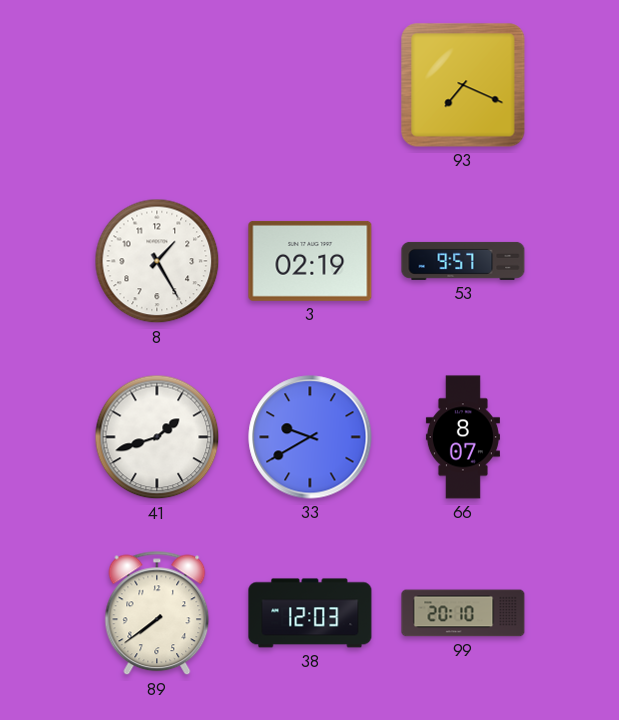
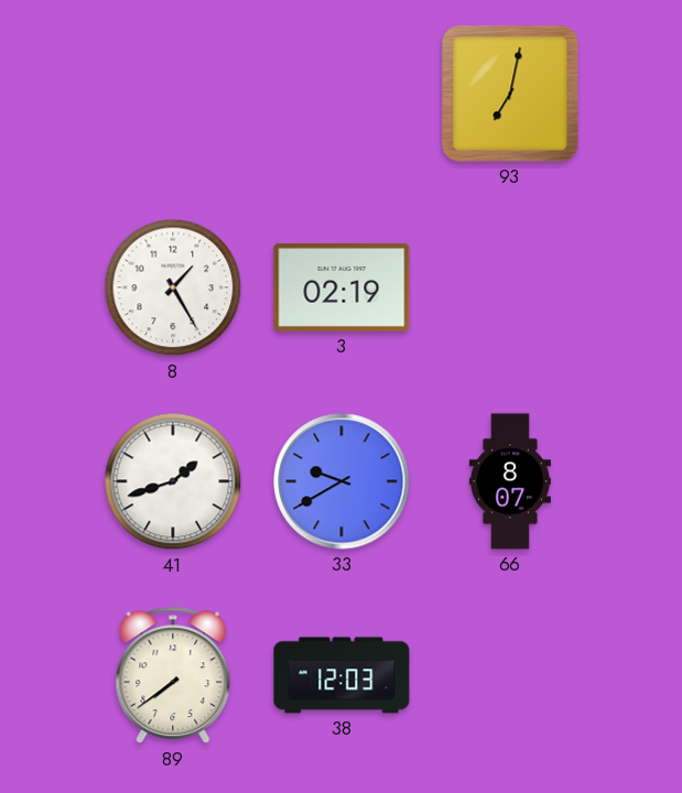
93: 7:19 -> 7:02 (510, 94)
53: 9:57 -> none (463, 261)
99: 20:10 -> none (463, 613)
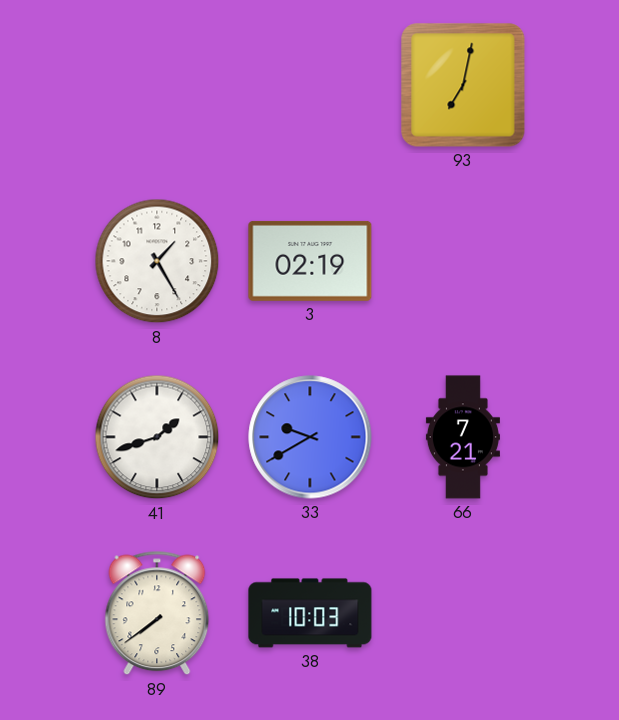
66: 8:07 -> 7:21 (463, 437)
38: 12:03 -> 10:03 (310, 613)
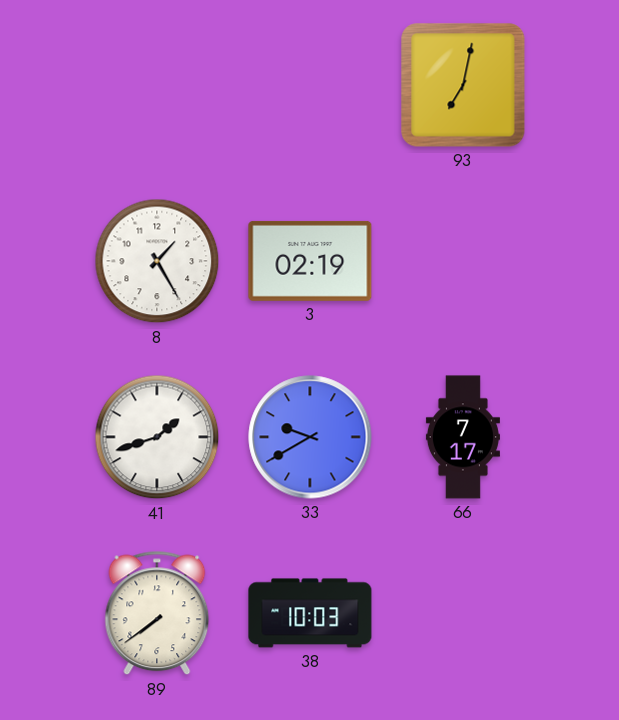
66: 7:21 -> 7:17 (463, 437)
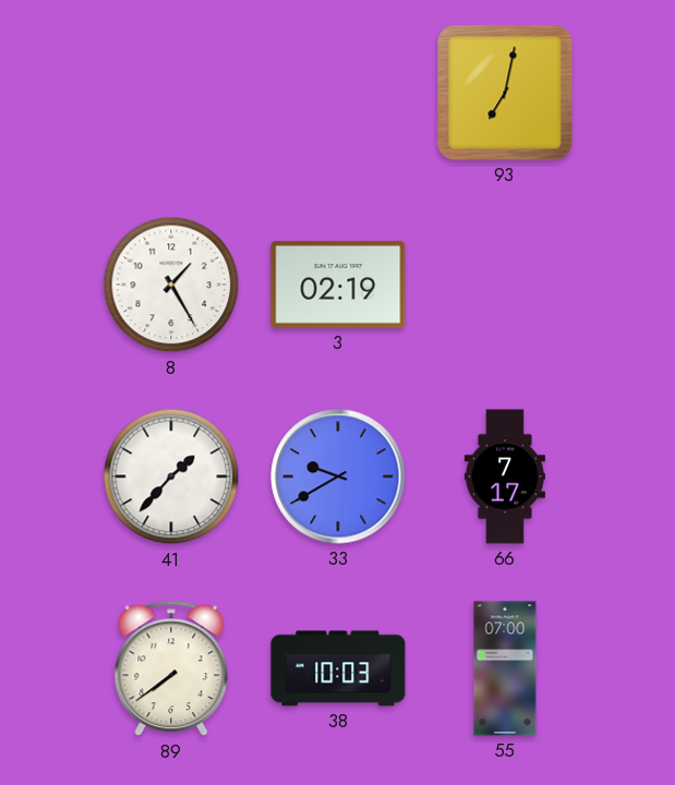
41: 1:42 -> 1:37 (171, 476)
55: none -> 07:00 (505, 668)
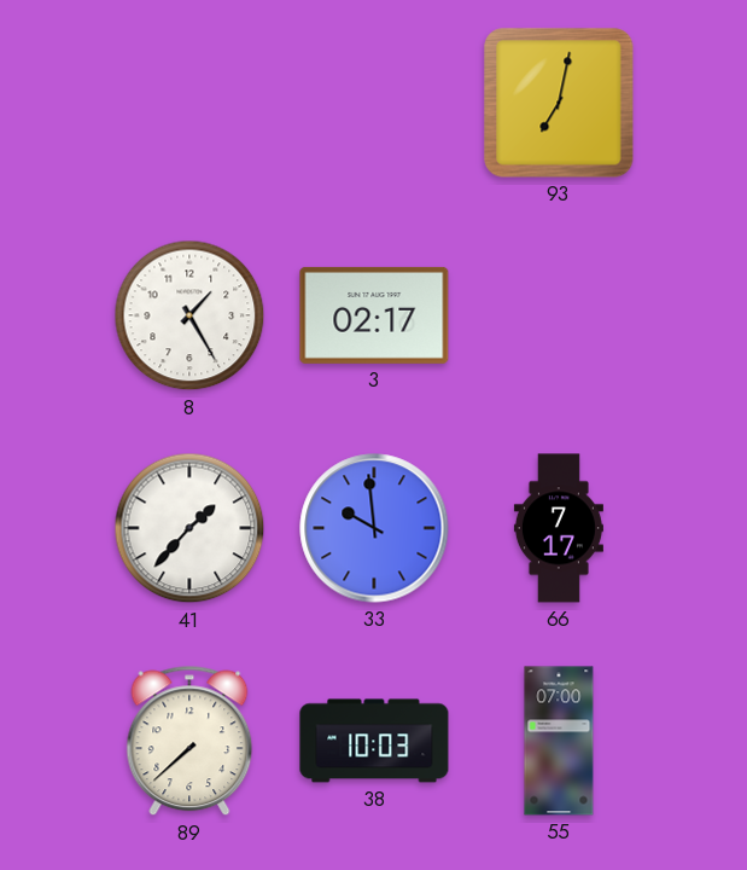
3: 02:19 -> 02:17 (374, 315)
33: 9:40 -> 9:59 (374, 528)
89: 7:39 -> 7:38 (189, 741)
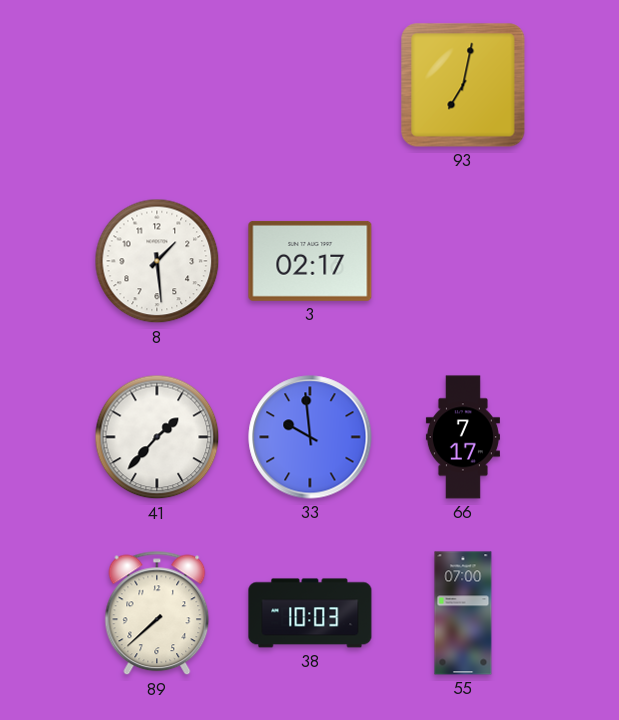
8: 1:25 -> 1:29 (157, 261)
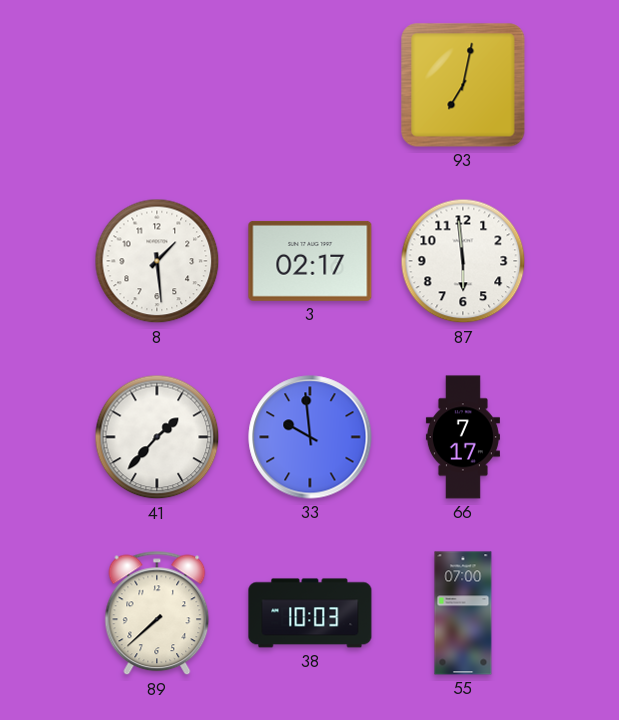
87: none -> 5:59 (463, 261)
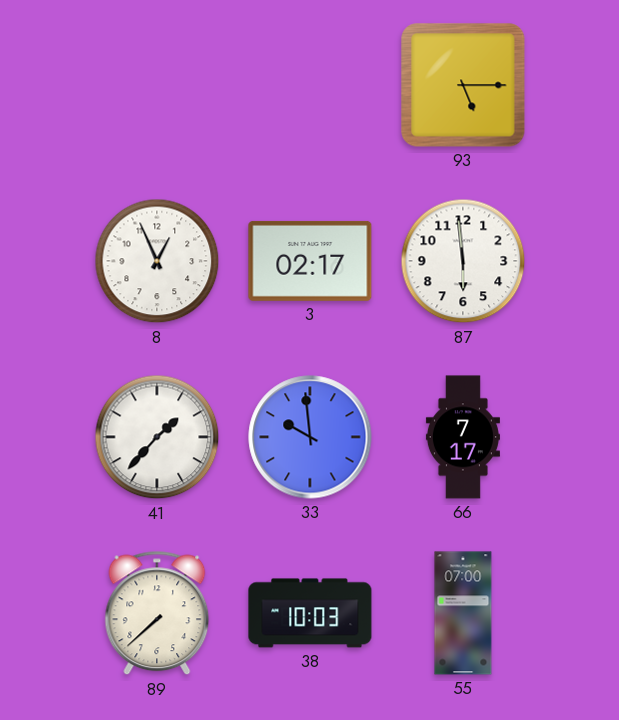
93: 7:02 -> 5:15 (463, 85)
8: 1:29 -> 12:56 (157, 261)
